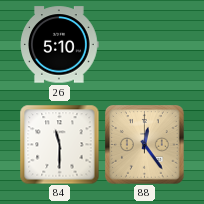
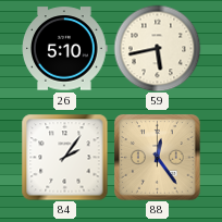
59: none -> 5:43 (157, 48)
84: 11:30 -> 2:06 (64, 157)
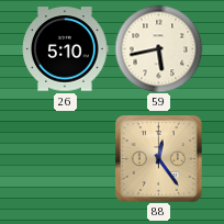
84: 2:06 -> none (64, 157)
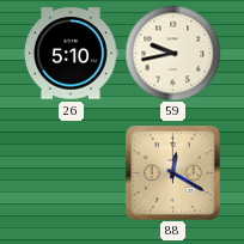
59: 5:43 -> 9:43 (172, 53)
88: 12:24 -> 12:20 (173, 173)
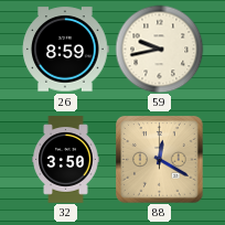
26: 5:10 -> 8:59 (65, 50)
32: none -> 3:50 (66, 160)
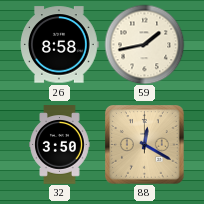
26: 8:59 -> 8:58 (59, 45)
59: 9:43 -> 1:43 (144, 44)
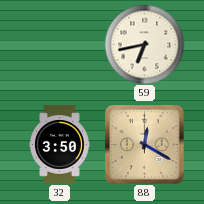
26: 8:58 -> none (59, 45)
59: 1:43 -> 6:43 (144, 44)
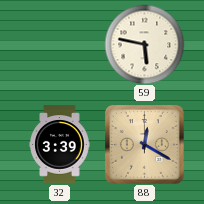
59: 6:43 -> 5:47 (144, 44)
32: 3:50 -> 3:39 (60, 145)
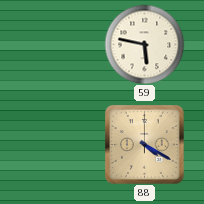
32: 3:39 -> none (60, 145)
88: 12:20 -> 4:20 (145, 145)
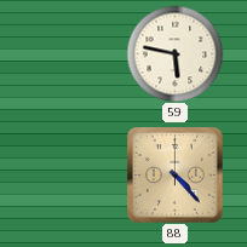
88: 4:20 -> 4:23 (176, 176)
